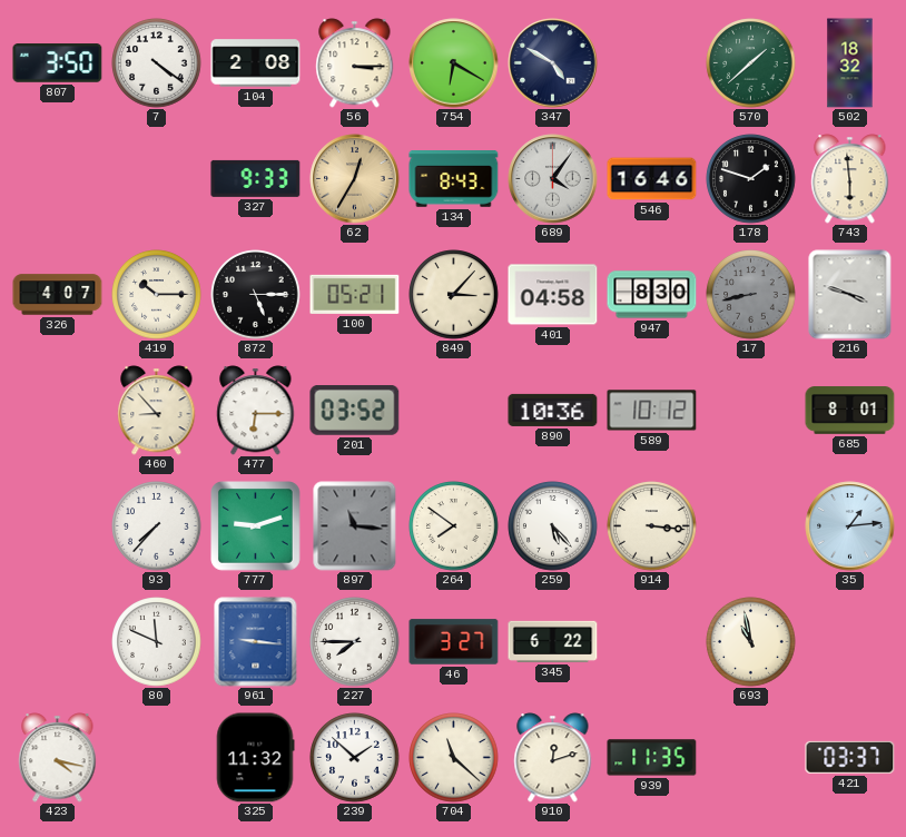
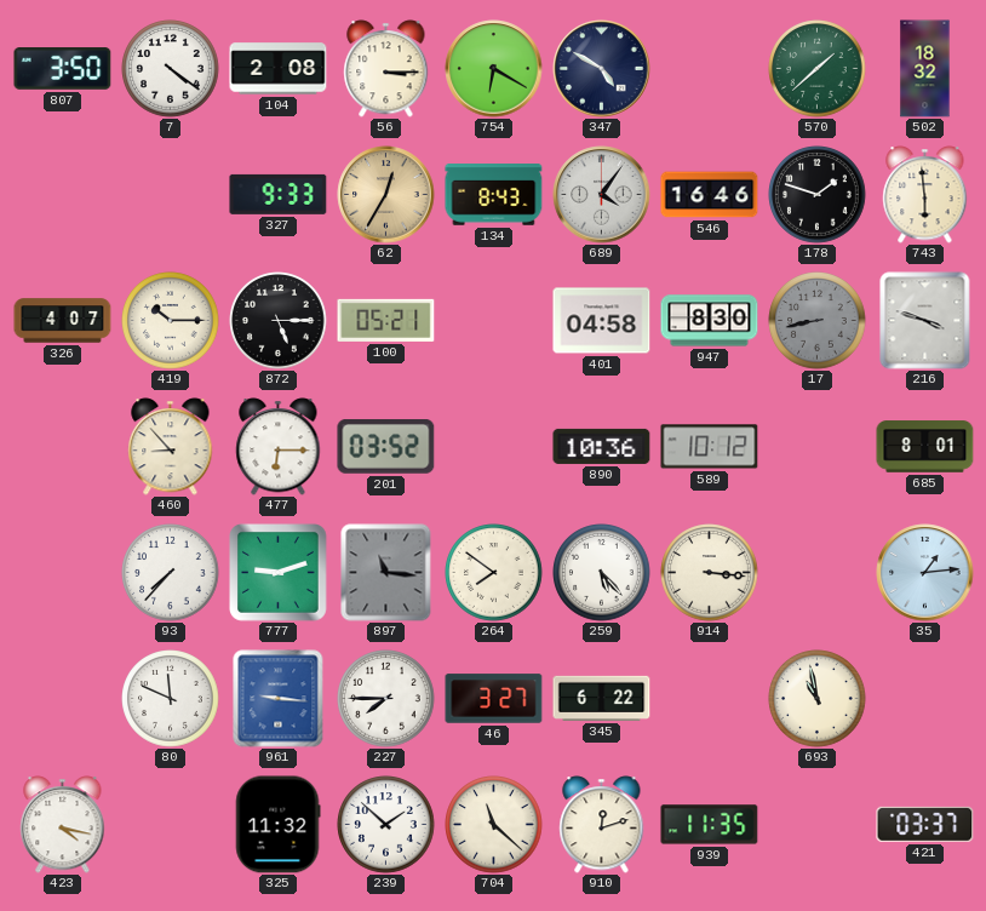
849: 3:07 -> none (454, 295)
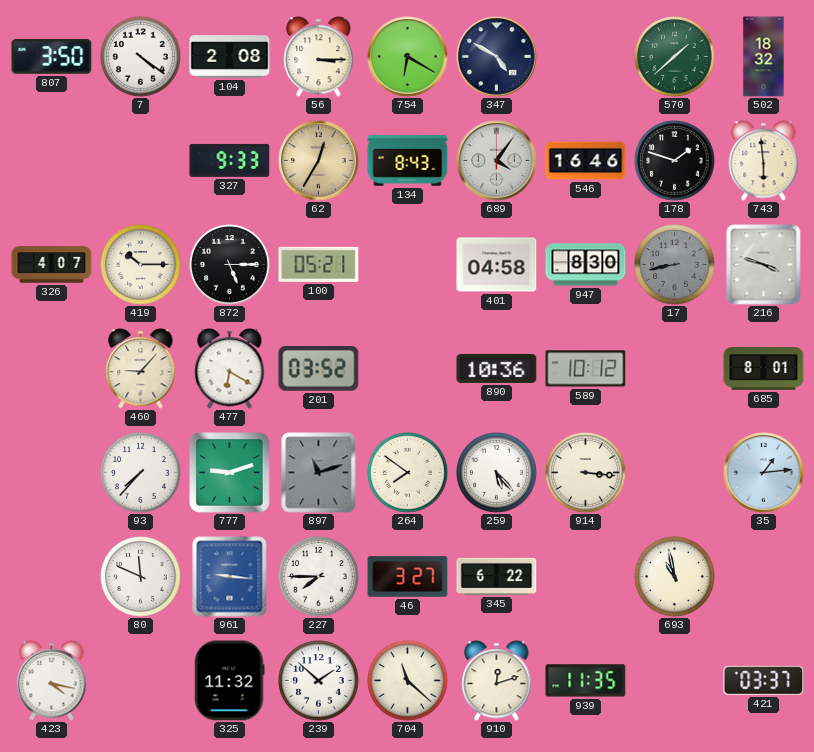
460: 8:53 -> 9:07 (141, 369)
477: 6:15 -> 6:20 (230, 369)
897: 11:16 -> 11:12 (319, 473)
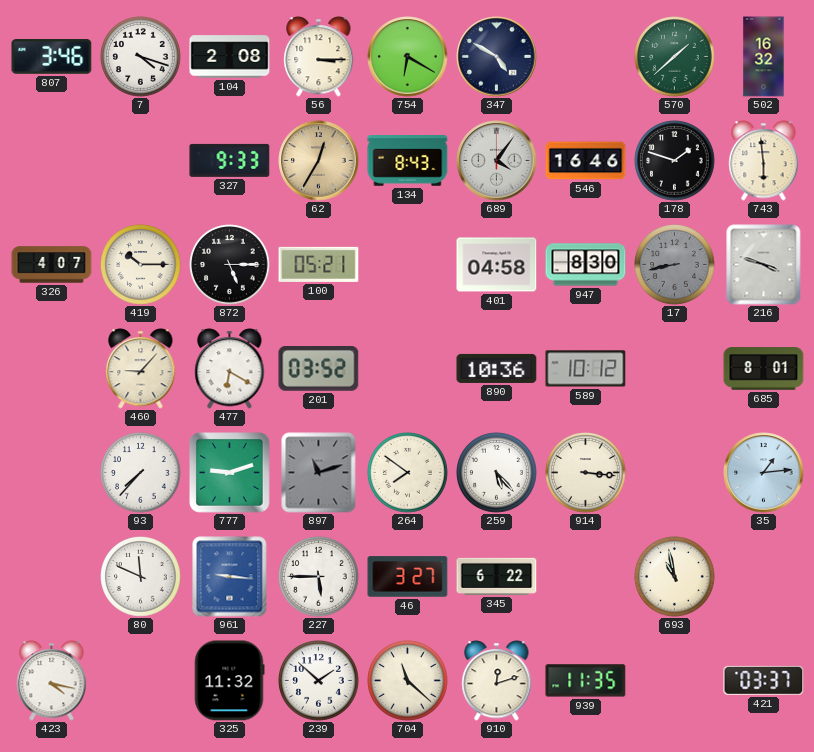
807: 3:50 -> 3:46 (52, 57)
7: 4:21 -> 4:18 (141, 57)
502: 18:32 -> 16:32 (764, 57)
227: 7:45 -> 5:45 (319, 577)
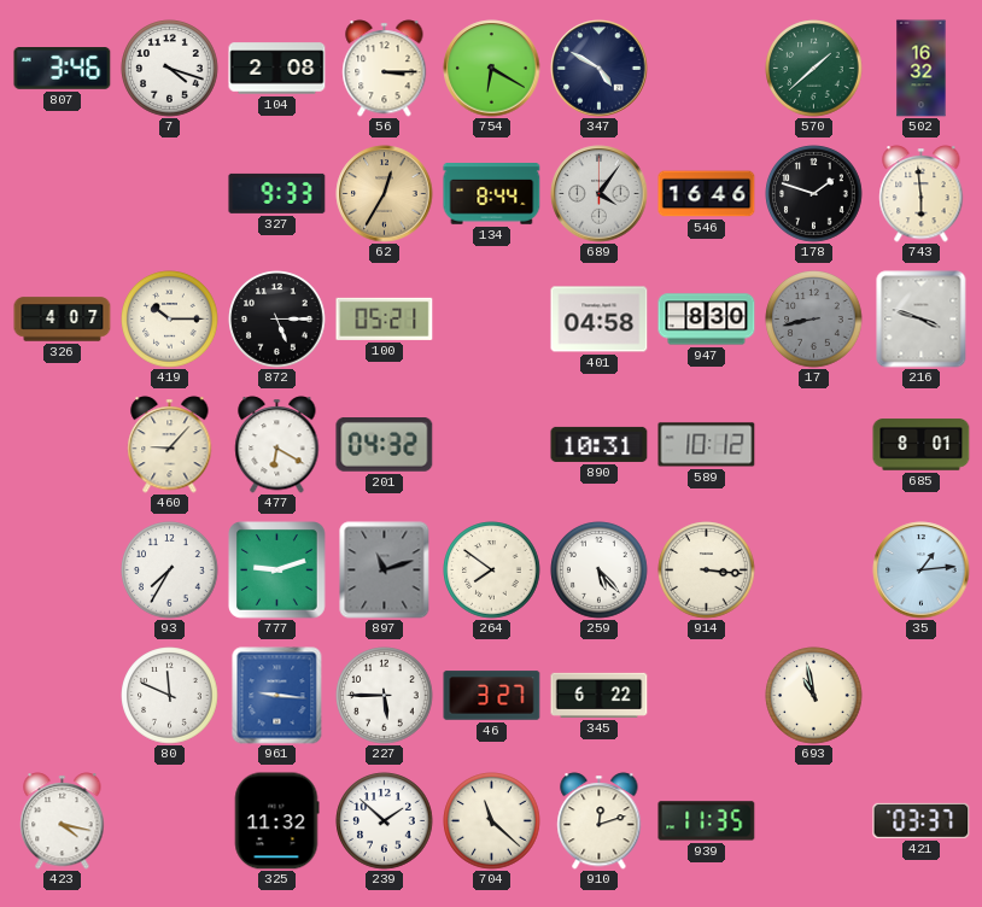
134: 8:43 -> 8:44 (492, 194)
201: 03:52 -> 04:32 (385, 445)
890: 10:36 -> 10:31 (600, 444)
93: 7:37 -> 7:35 (170, 570)
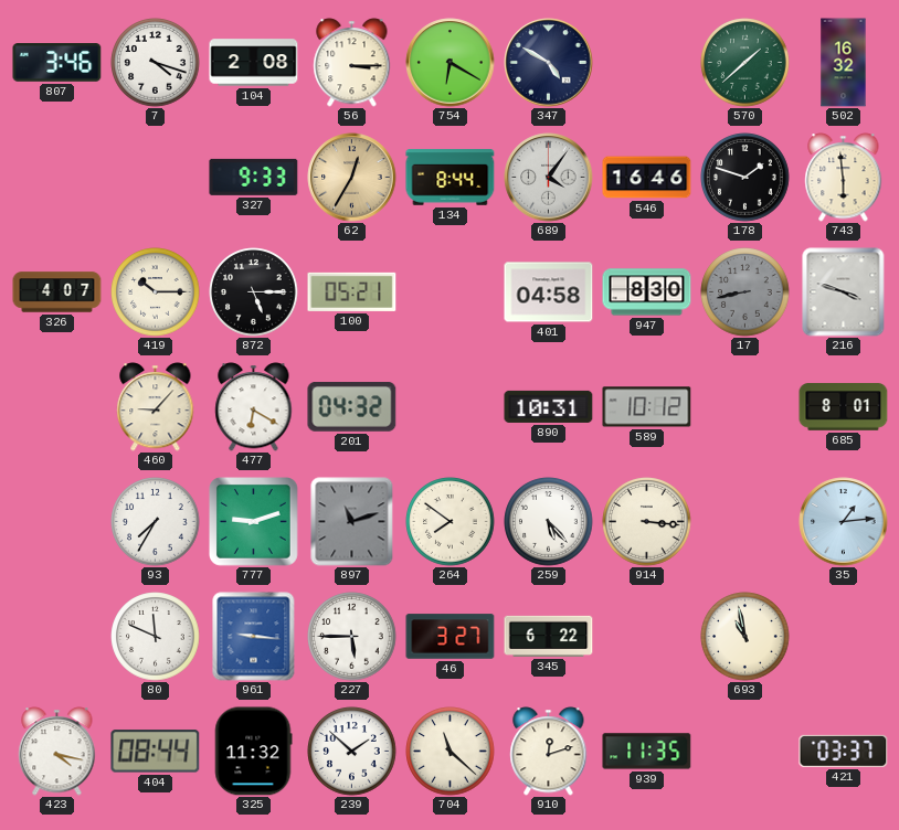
404: none -> 08:44 (156, 752)
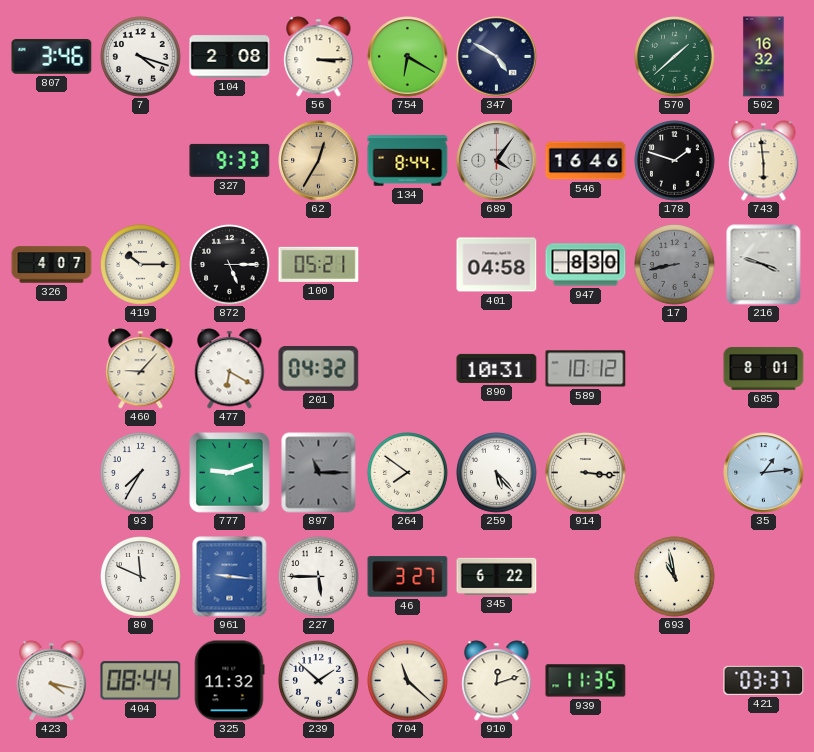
897: 11:12 -> 11:15 (319, 473)
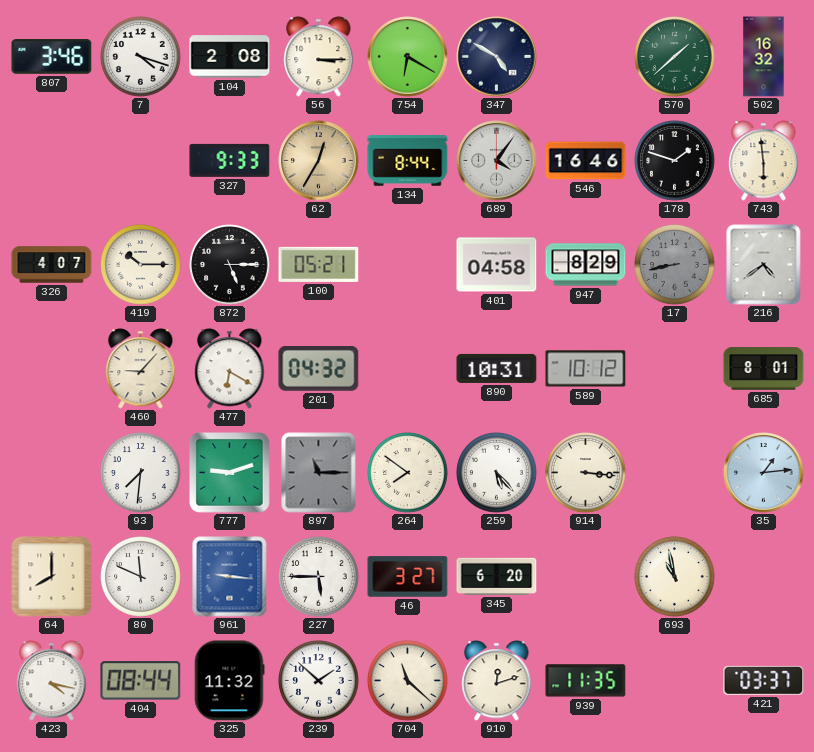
947: 8:30 -> 8:29 (586, 265)
216: 3:48 -> 4:39 (764, 265)
93: 7:35 -> 7:31 (141, 473)
64: none -> 8:00 (52, 577)
345: 6:22 -> 6:20 (497, 576)
